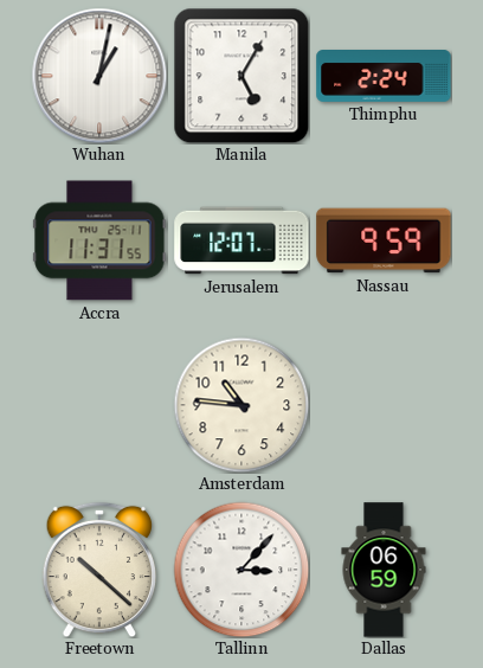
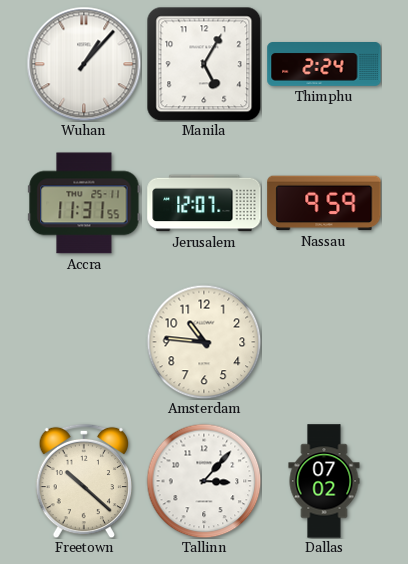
Wuhan: 1:02 -> 1:07 (84, 64)
Dallas: 06:59 -> 07:02 (324, 481)
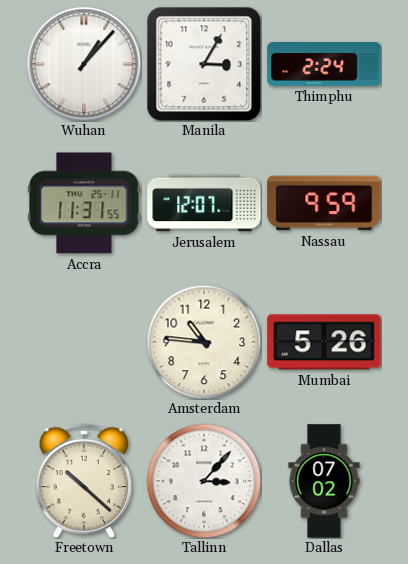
Manila: 5:05 -> 3:05 (204, 64)
Mumbai: none -> 5:26 (324, 342)
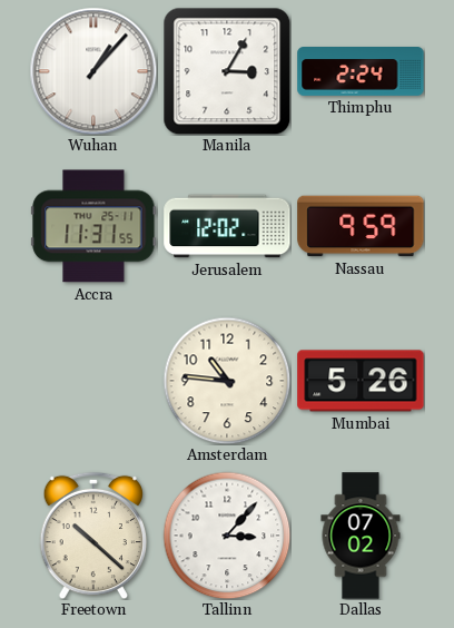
Jerusalem: 12:07 -> 12:02 (227, 226)
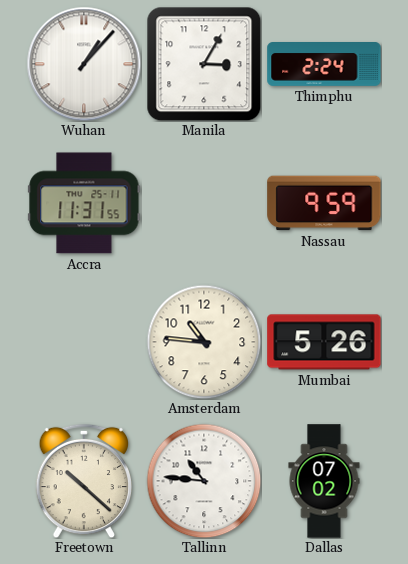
Jerusalem: 12:02 -> none (227, 226)
Tallinn: 3:07 -> 10:46 (204, 481)
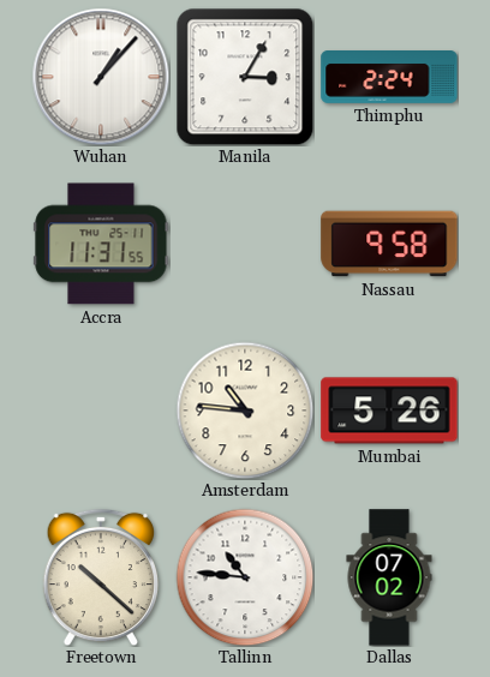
Nassau: 9:59 -> 9:58 (389, 244)
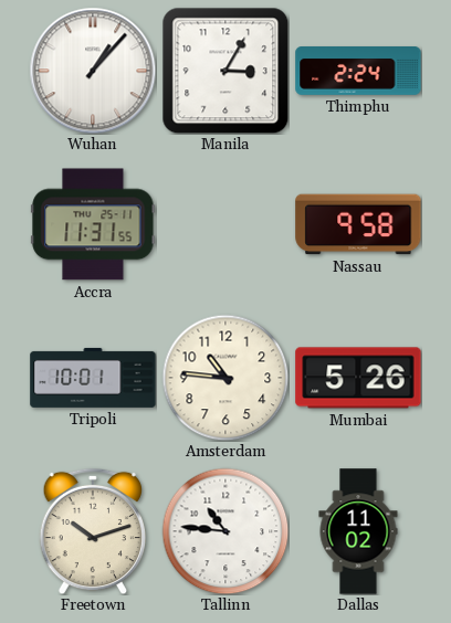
Tripoli: none -> 10:01 (93, 378)
Freetown: 10:22 -> 10:12 (93, 531)
Dallas: 07:02 -> 11:02 (358, 531)
